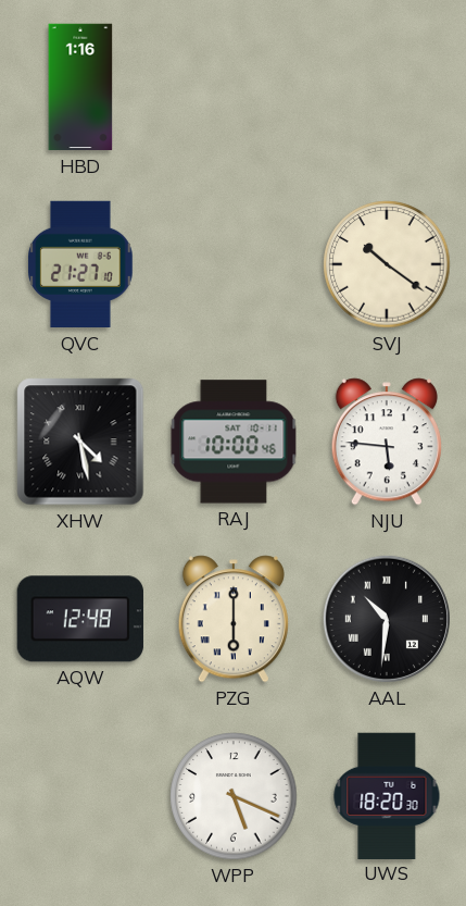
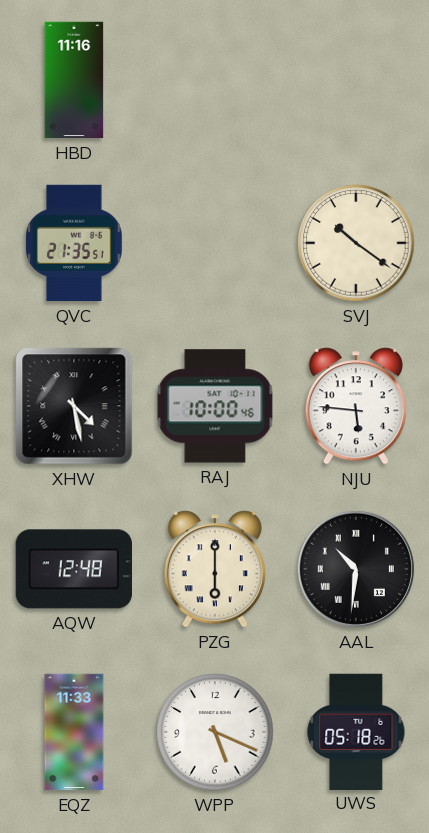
HBD: 1:16 -> 11:16 (74, 80)
QVC: 21:27 -> 21:35 (74, 243)
EQZ: none -> 11:33 (74, 732)
UWS: 18:20 -> 05:18 (356, 731)
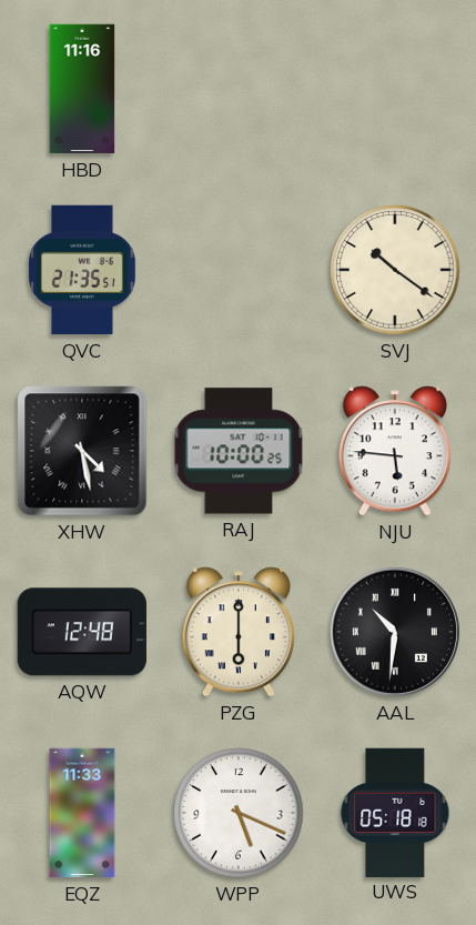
RAJ: 10:00:46 -> 10:00:25 (239, 451)
UWS: 05:18:26 -> 05:18:18 (395, 812)
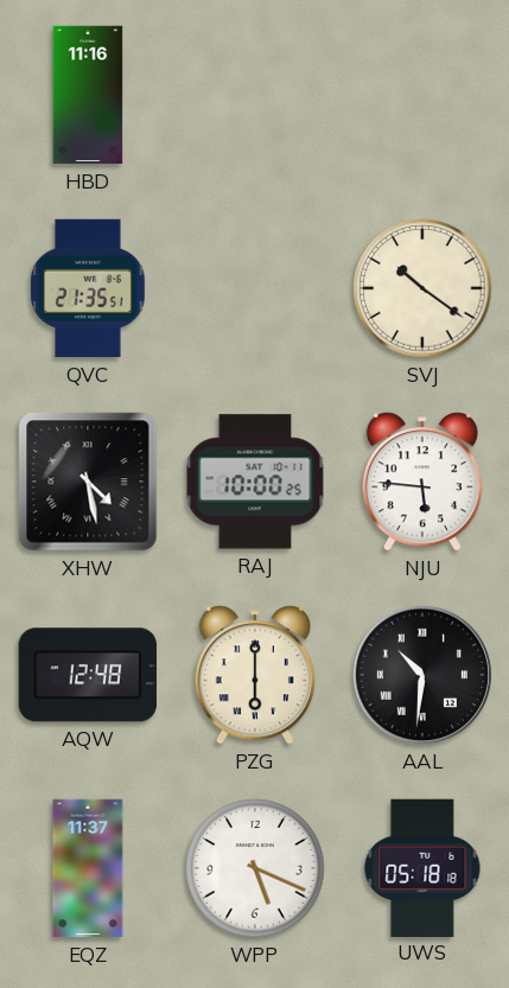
EQZ: 11:33 -> 11:37 (88, 868)
